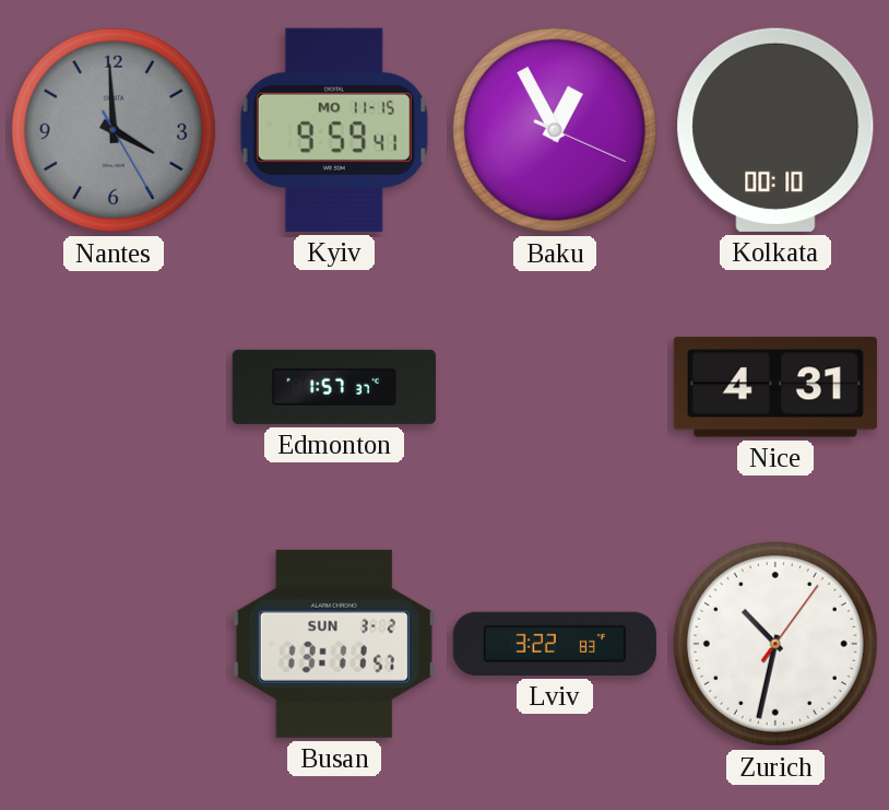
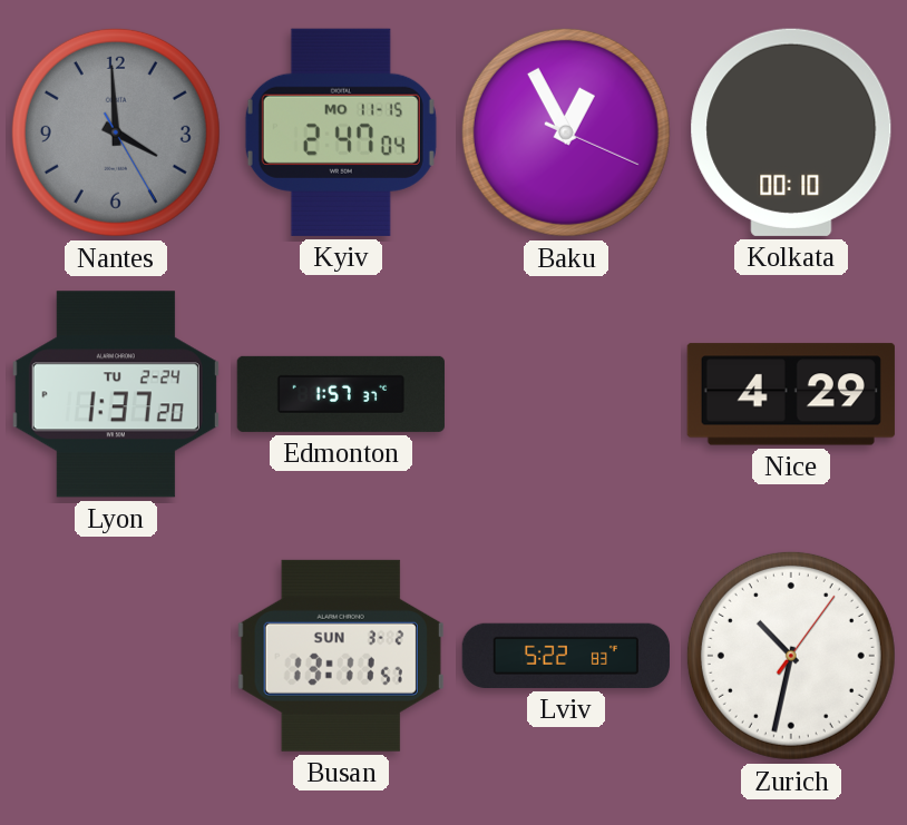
Kyiv: 9:59 -> 2:47 (341, 132)
Lyon: none -> 1:37 (116, 394)
Nice: 4:31 -> 4:29 (791, 394)
Lviv: 3:22 -> 5:22 (566, 656)
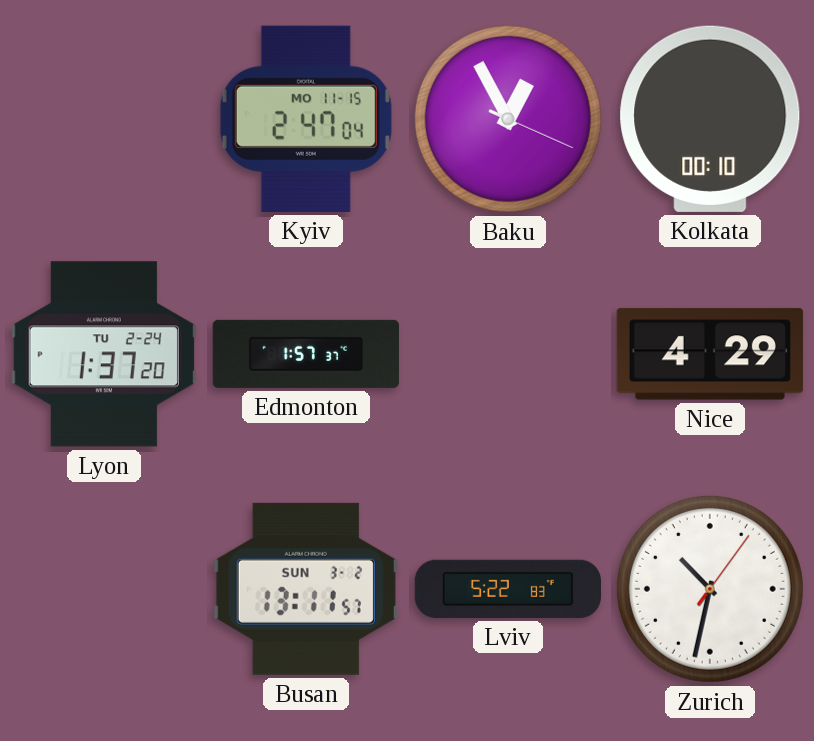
Nantes: 3:59 -> none (116, 132)
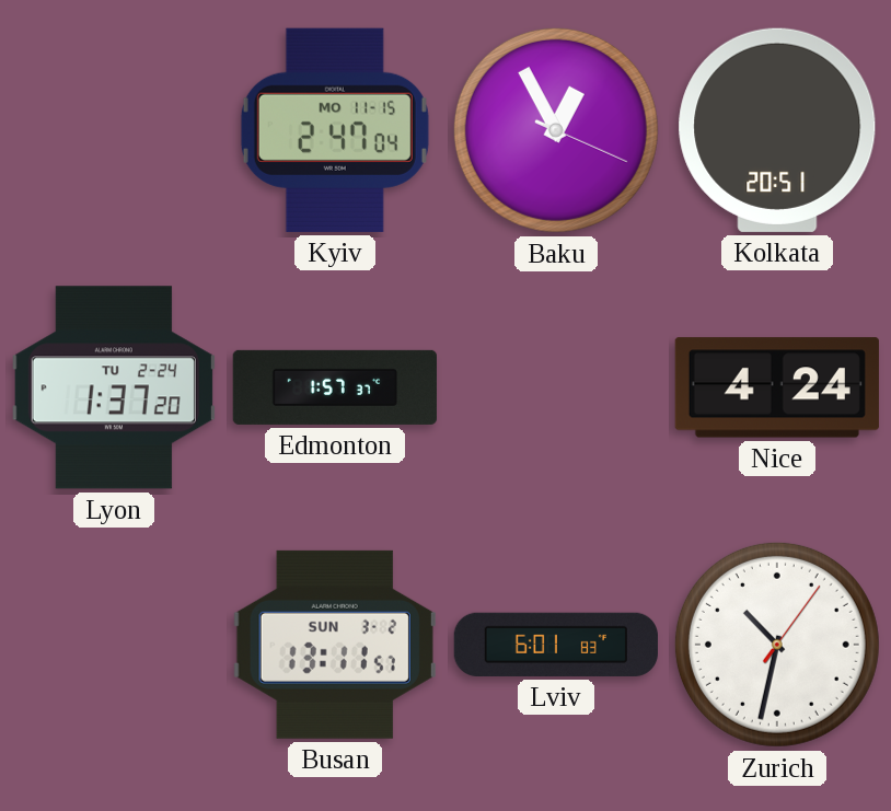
Kolkata: 00:10 -> 20:51 (777, 130)
Nice: 4:29 -> 4:24 (777, 387)
Lviv: 5:22 -> 6:01 (556, 645)
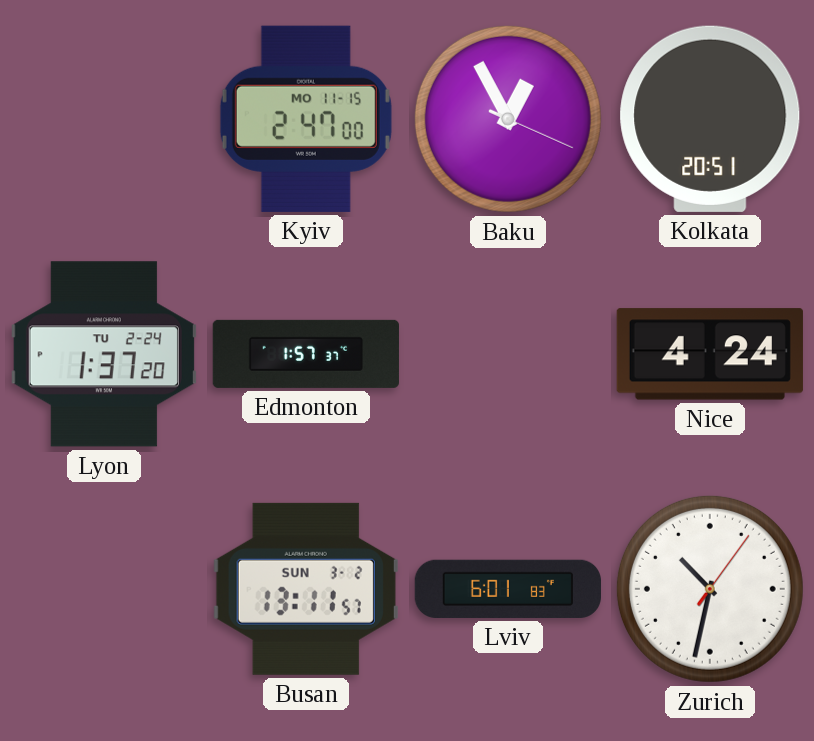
Kyiv: 2:47:04 -> 2:47:00 (306, 119)
